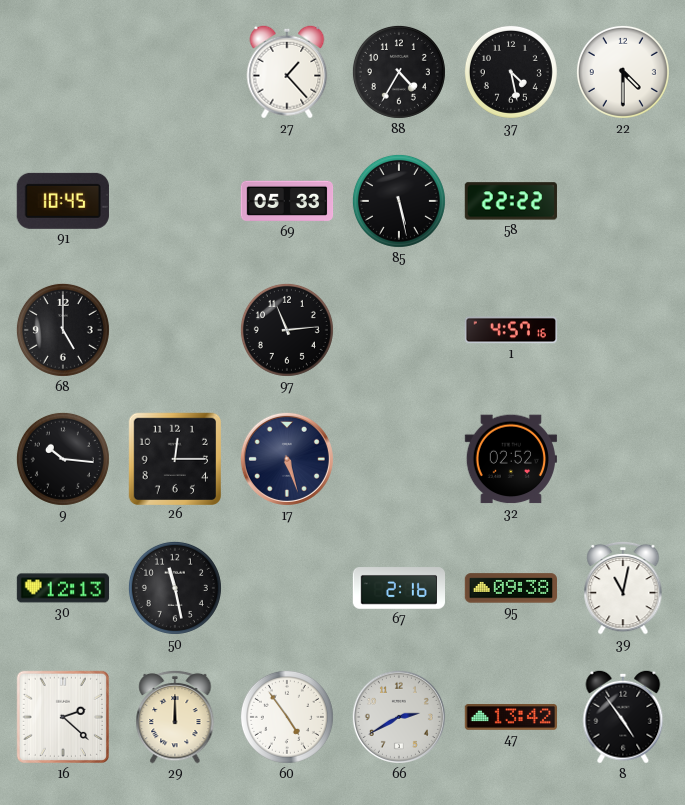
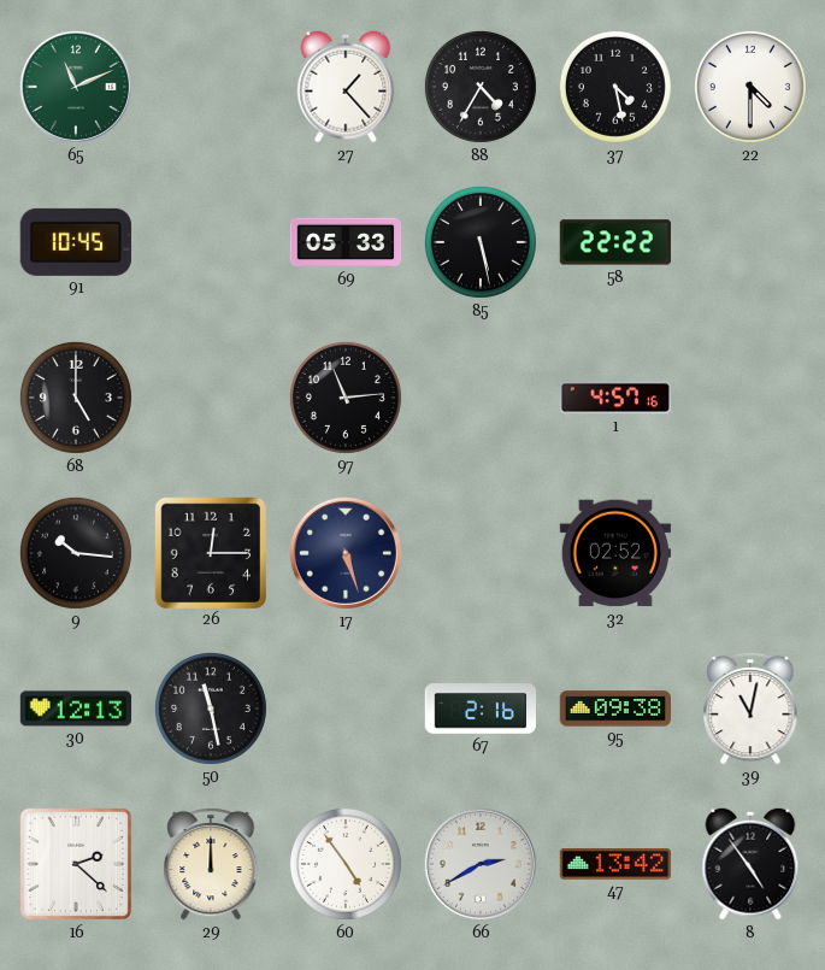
65: none -> 11:11 (76, 87)
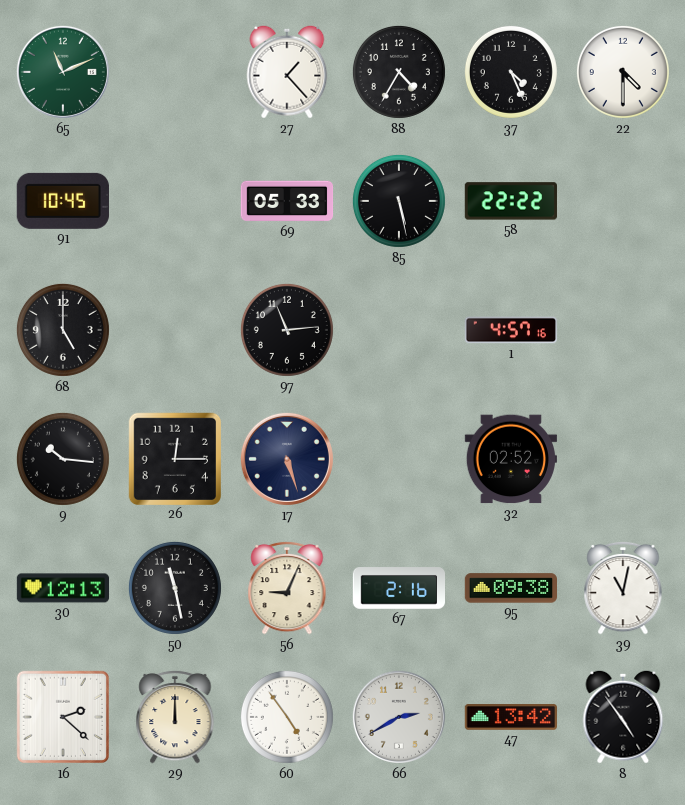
37: 4:28 -> 4:26 (511, 72)
56: none -> 9:04 (287, 588)
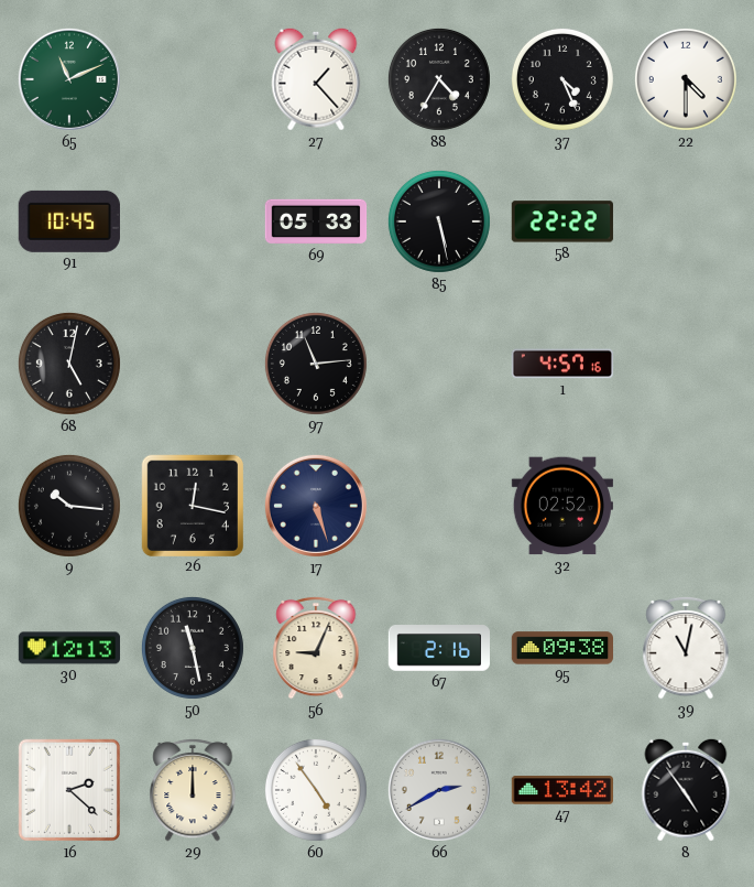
68: 5:00 -> 5:02 (69, 364)
26: 12:15 -> 12:17 (192, 505)
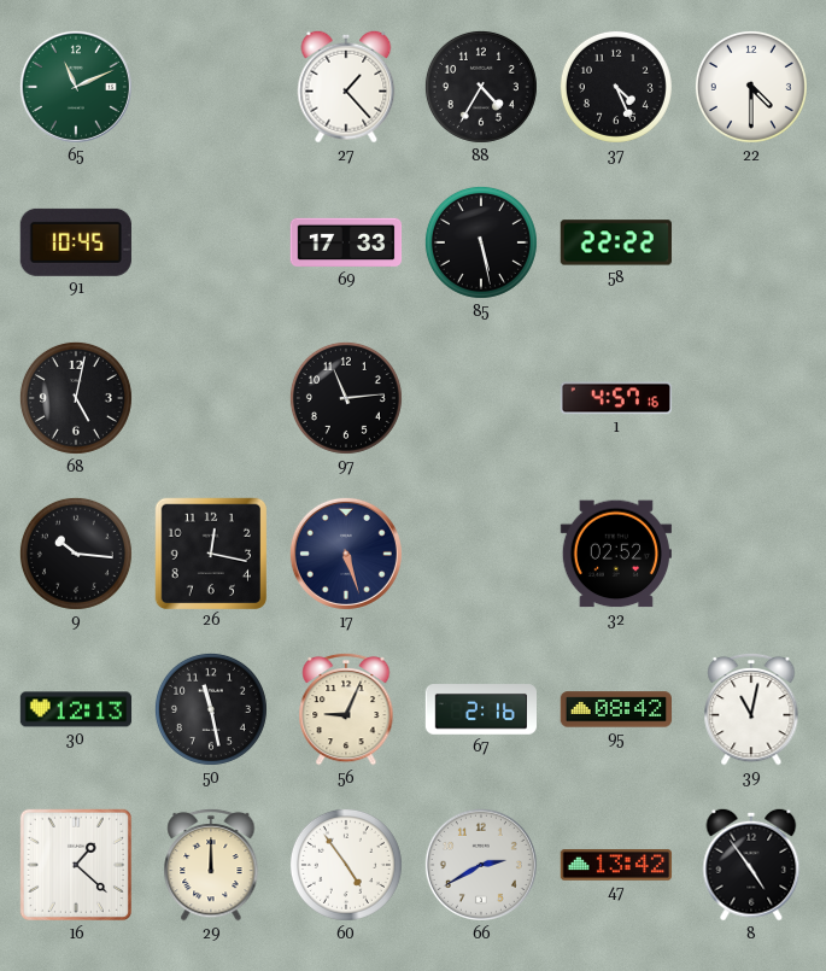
69: 05:33 -> 17:33 (346, 242)
95: 09:38 -> 08:42 (615, 709)
16: 2:22 -> 1:22 (76, 865)
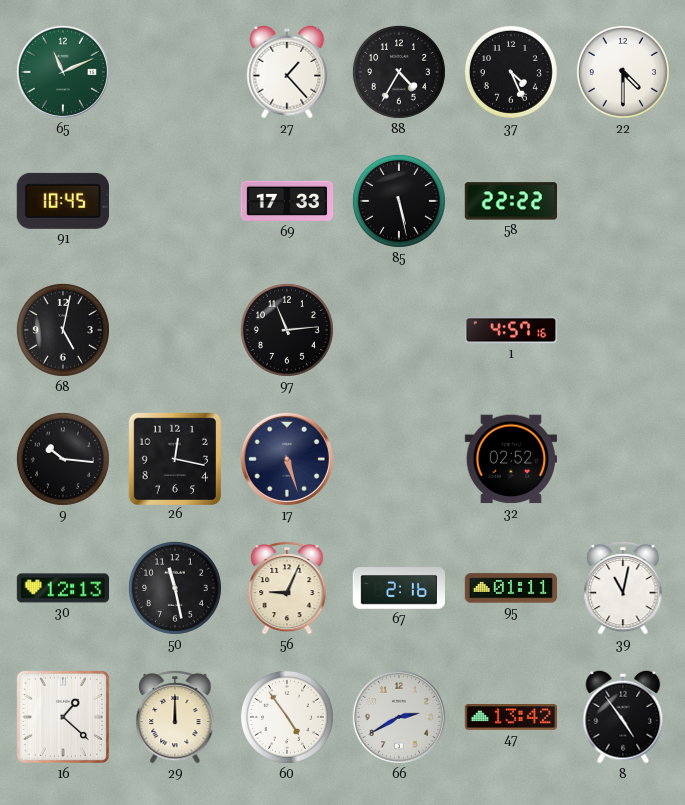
95: 08:42 -> 01:11 (510, 588)
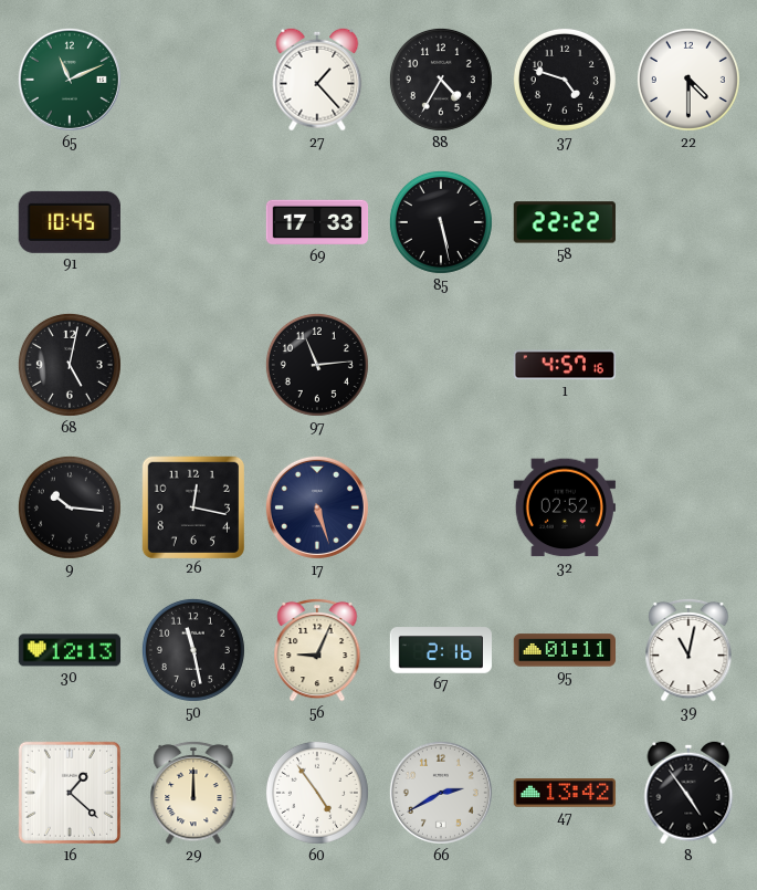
37: 4:26 -> 4:48 (565, 80)
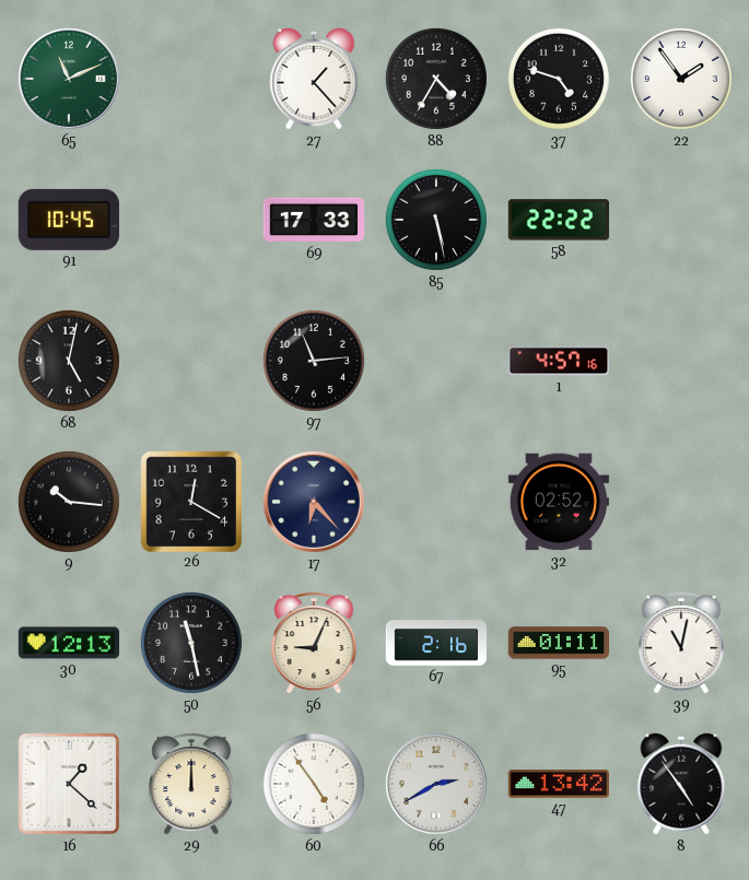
22: 4:30 -> 1:54 (681, 79)
26: 12:17 -> 12:20 (190, 501)
17: 5:27 -> 6:23 (314, 502)
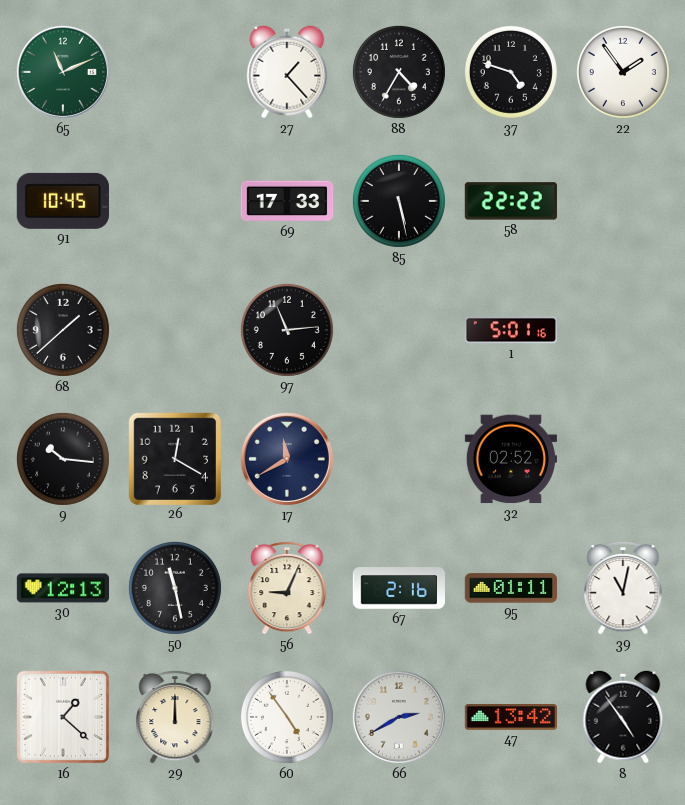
68: 5:02 -> 1:38 (63, 330)
1: 4:57 -> 5:01 (510, 330)
17: 6:23 -> 11:40 (287, 459)
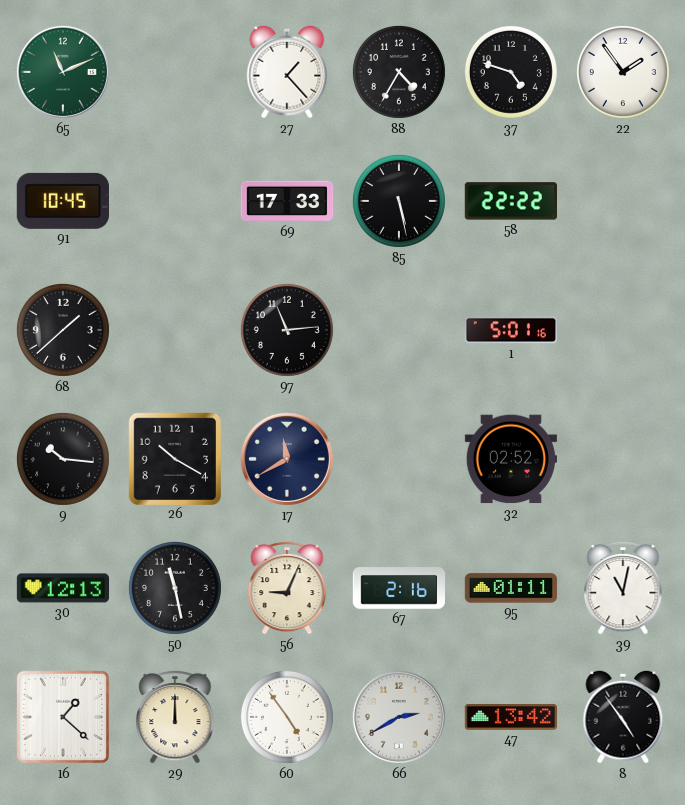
26: 12:20 -> 10:20 (174, 458)
